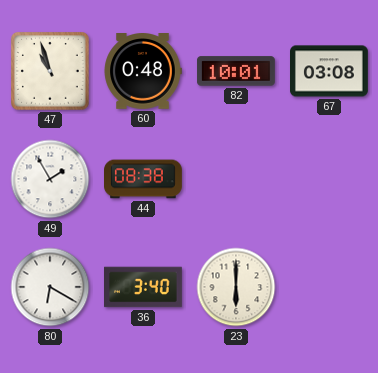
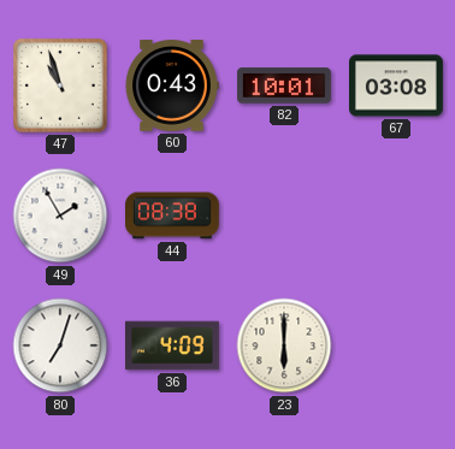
60: 0:48 -> 0:43 (172, 87)
80: 6:20 -> 7:03 (60, 345)
36: 3:40 -> 4:09 (173, 345)
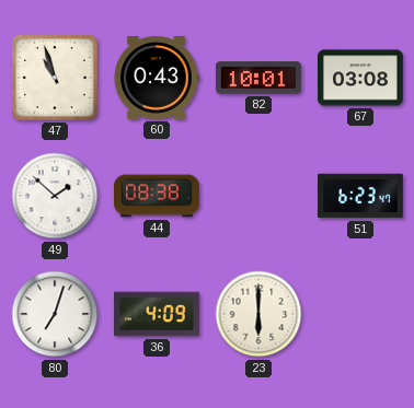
49: 1:55 -> 1:52 (55, 196)
51: none -> 6:23 (361, 196)
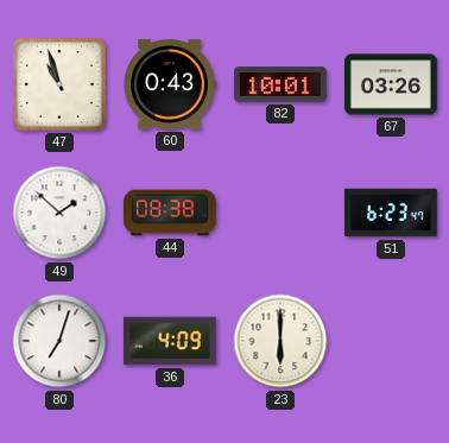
67: 03:08 -> 03:26 (392, 84)
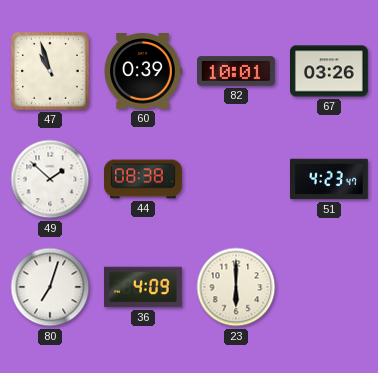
60: 0:43 -> 0:39 (143, 72)
51: 6:23 -> 4:23 (330, 179)
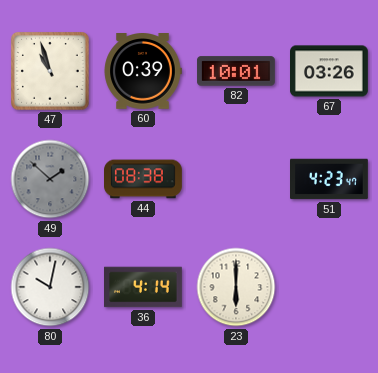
49 dial: white -> grey (50, 179)
80: 7:03 -> 10:02 (50, 287)
36: 4:09 -> 4:14 (144, 287)
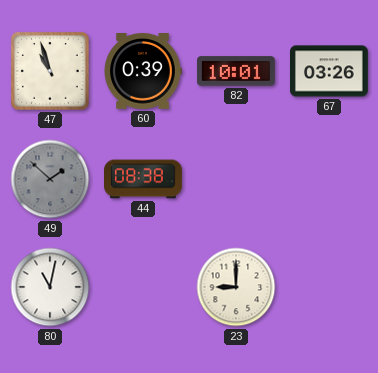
51: 4:23 -> none (330, 179)
80: 10:02 -> 11:02 (50, 287)
36: 4:14 -> none (144, 287)
23: 6:00 -> 9:00 (236, 287)
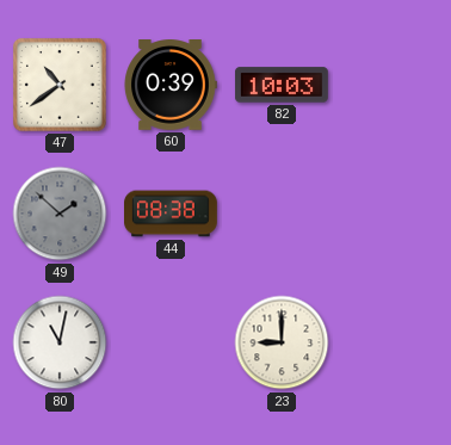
47: 10:57 -> 10:39 (60, 85)
82: 10:01 -> 10:03 (283, 85)
67: 03:26 -> none (330, 71)
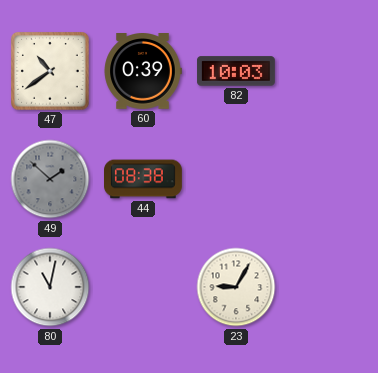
23: 9:00 -> 9:05 (236, 287)
